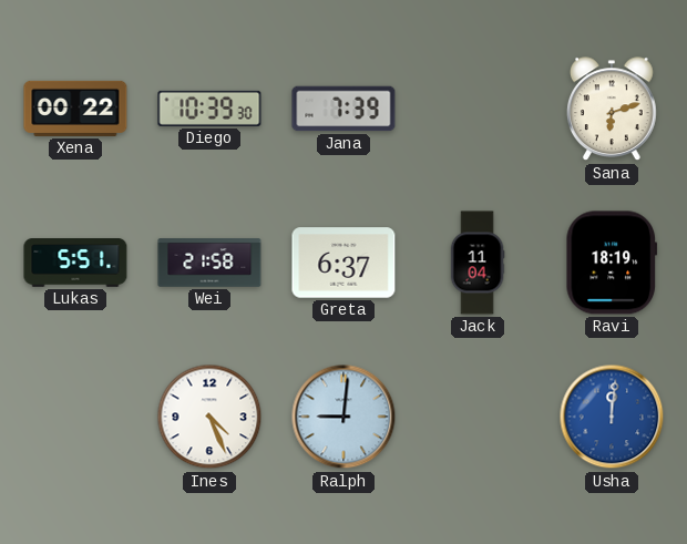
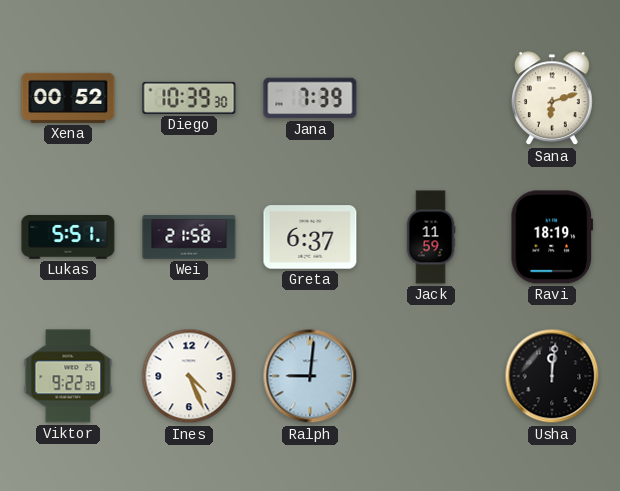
Xena: 00:22 -> 00:52 (68, 98)
Jack: 11:04 -> 11:59 (431, 237)
Viktor: none -> 9:22 (68, 376)
Usha dial: blue -> black (552, 376)
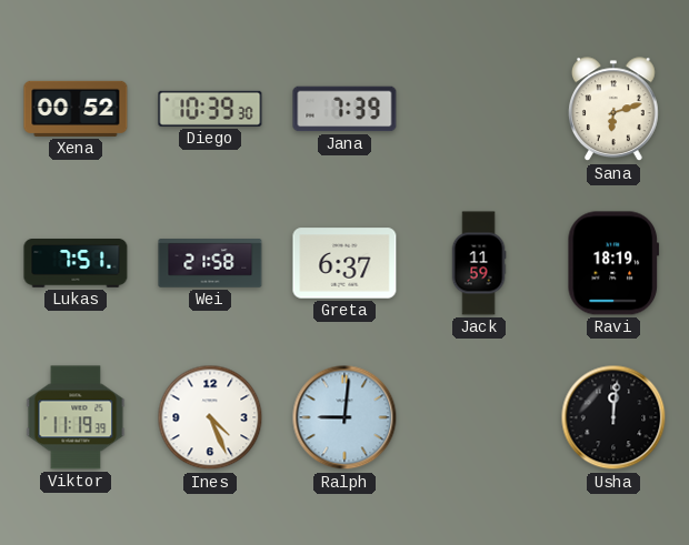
Lukas: 5:51 -> 7:51 (76, 264)
Viktor: 9:22 -> 11:19 (76, 417)
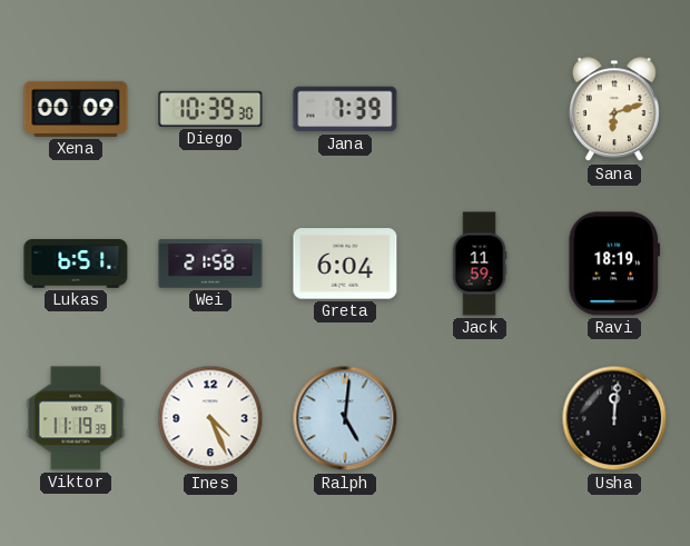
Xena: 00:52 -> 00:09 (76, 109)
Lukas: 7:51 -> 6:51 (76, 265)
Greta: 6:37 -> 6:04 (345, 264)
Ralph: 9:01 -> 5:01 (345, 418)
